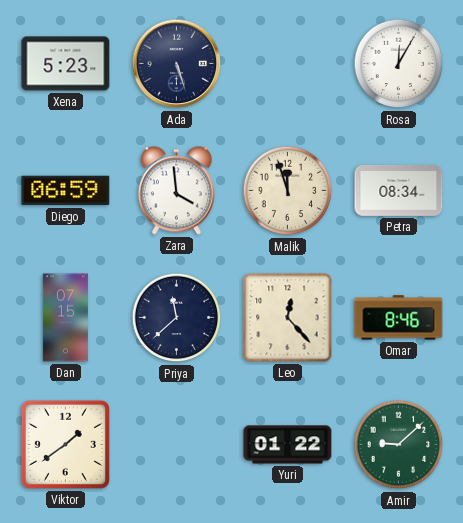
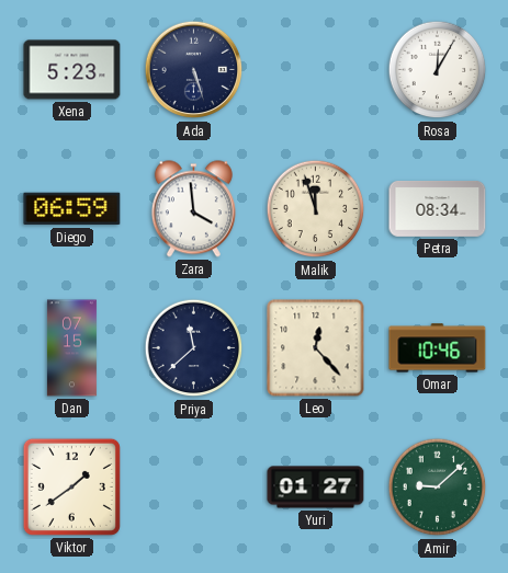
Omar: 8:46 -> 10:46 (438, 348)
Yuri: 01:22 -> 01:27 (316, 488)
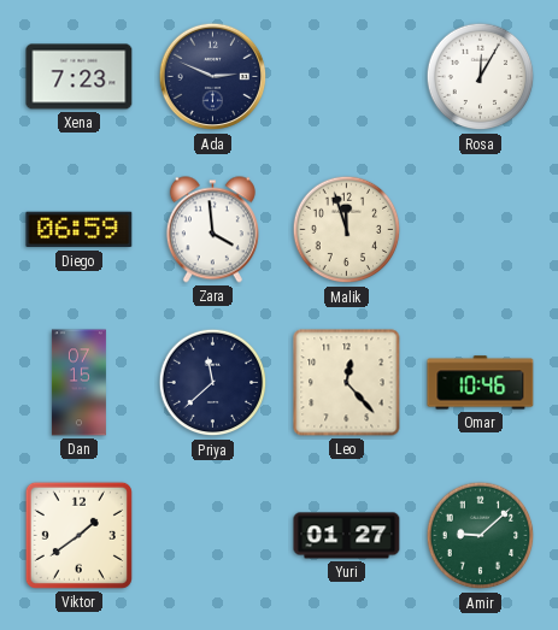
Xena: 5:23 -> 7:23 (80, 77)
Ada: 5:27 -> 2:49 (213, 77)
Petra: 08:34 -> none (438, 208)
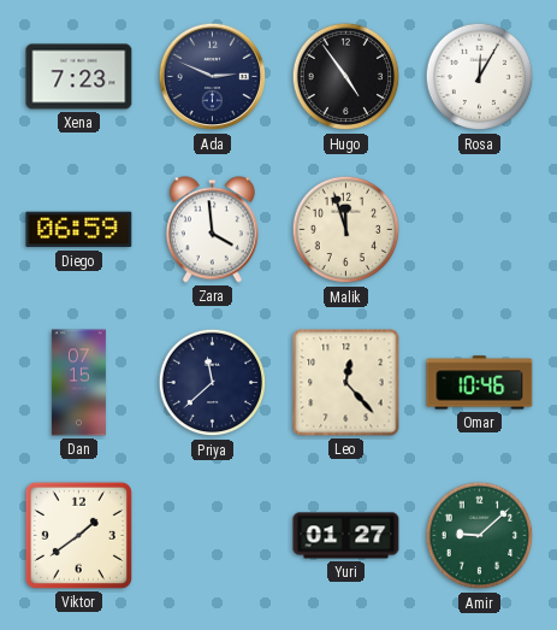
Hugo: none -> 4:54 (346, 77)
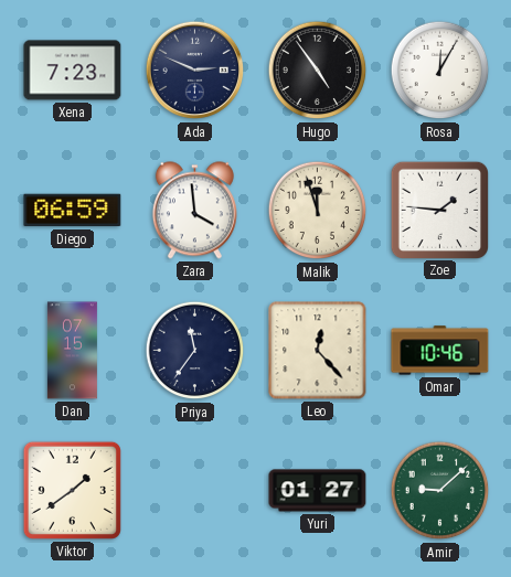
Zoe: none -> 1:46 (439, 210)
Priya: 11:38 -> 11:36 (195, 351)
